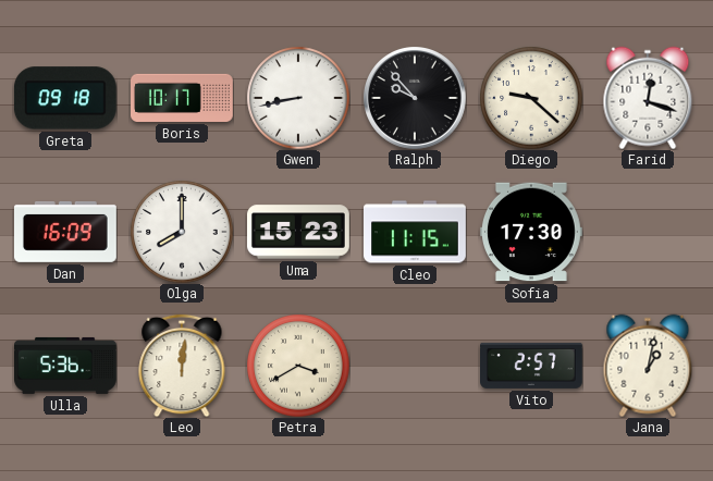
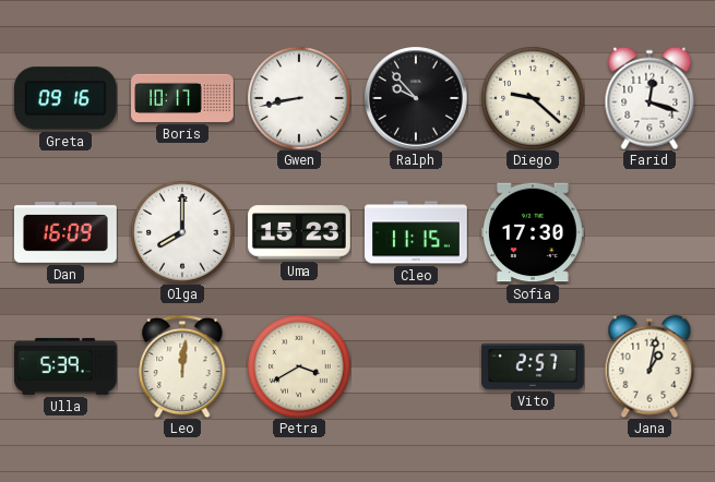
Greta: 09:18 -> 09:16 (65, 98)
Ulla: 5:36 -> 5:39 (67, 366)
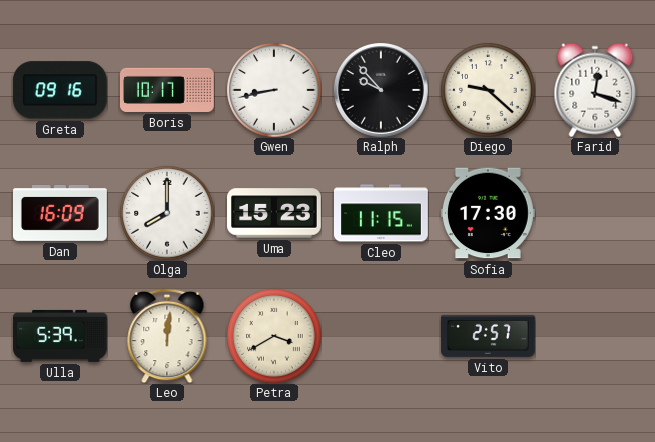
Jana: 1:02 -> none (650, 366)
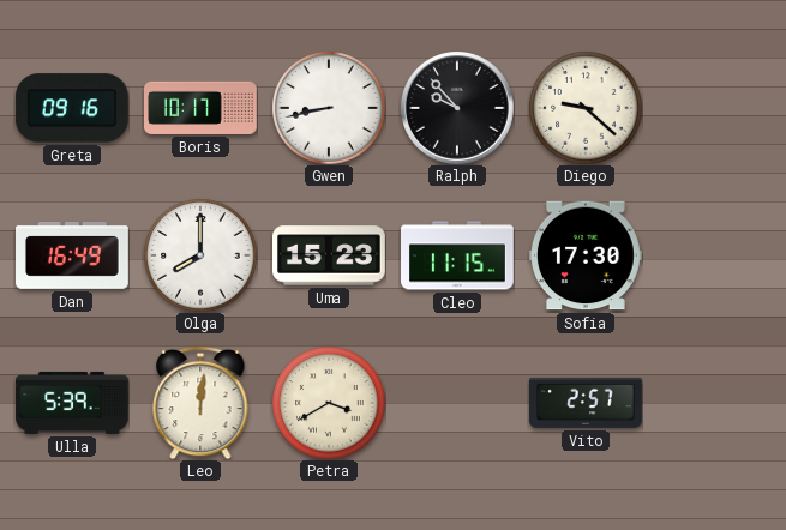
Farid: 12:18 -> none (595, 90)
Dan: 16:09 -> 16:49 (73, 257)
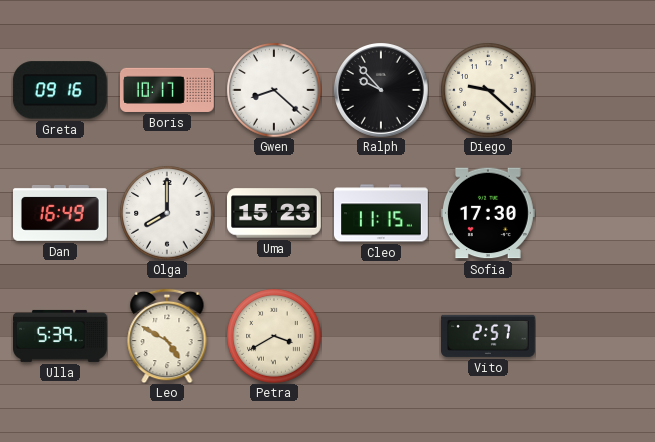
Gwen: 8:43 -> 8:22 (274, 90)
Leo: 12:01 -> 4:50 (167, 336)
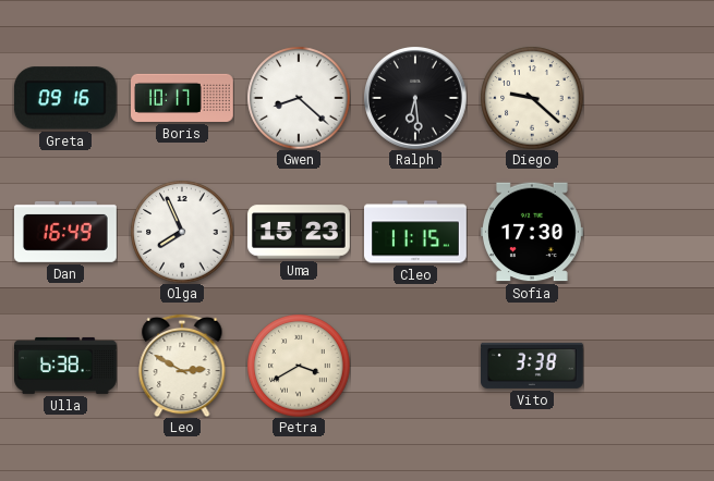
Ralph: 9:53 -> 6:29 (415, 98)
Olga: 8:00 -> 7:56 (182, 232)
Ulla: 5:39 -> 6:38 (66, 366)
Leo: 4:50 -> 2:50 (182, 366)
Vito: 2:57 -> 3:38 (533, 366)
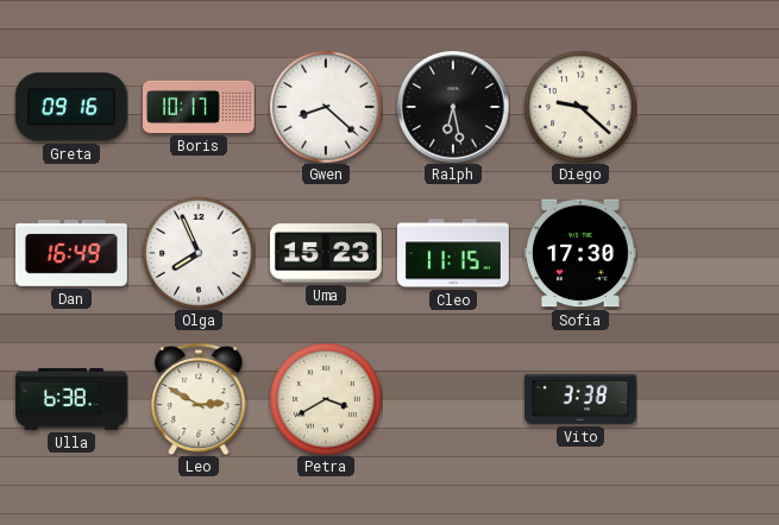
Ralph: 6:29 -> 6:28 (453, 107)
